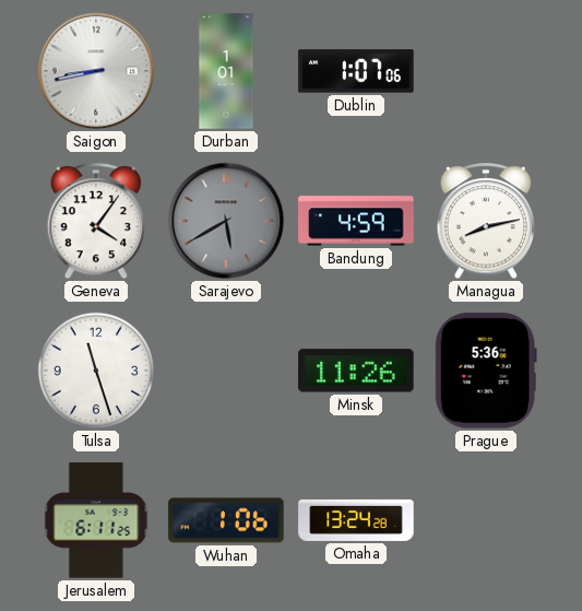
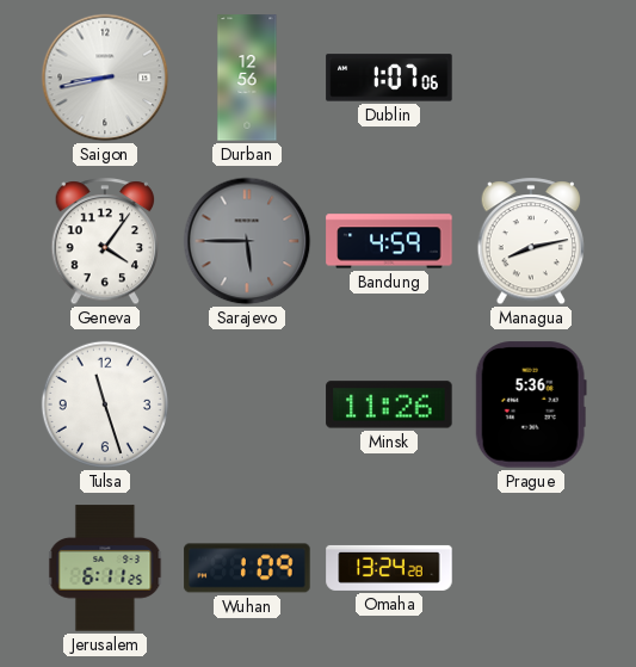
Durban: 1:01 -> 12:56 (247, 78)
Sarajevo: 5:40 -> 5:45 (247, 241)
Wuhan: 1:06 -> 1:09 (247, 568)
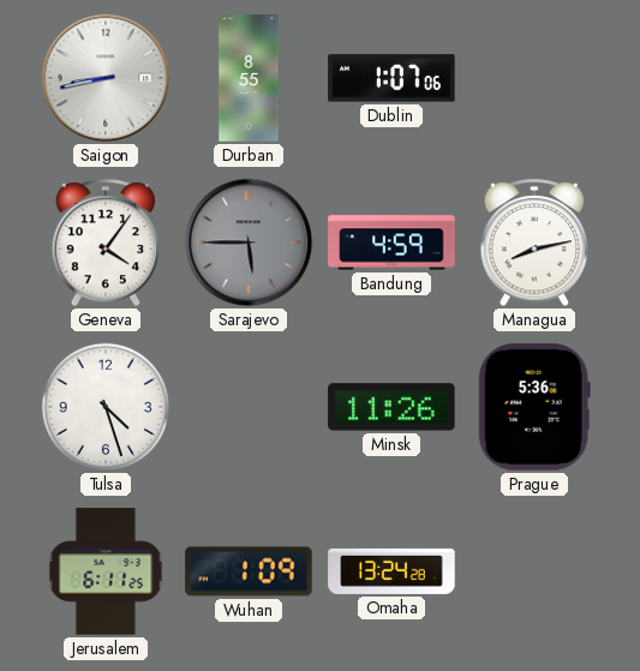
Durban: 12:56 -> 8:55 (249, 78)
Tulsa: 11:27 -> 4:27 (106, 407)
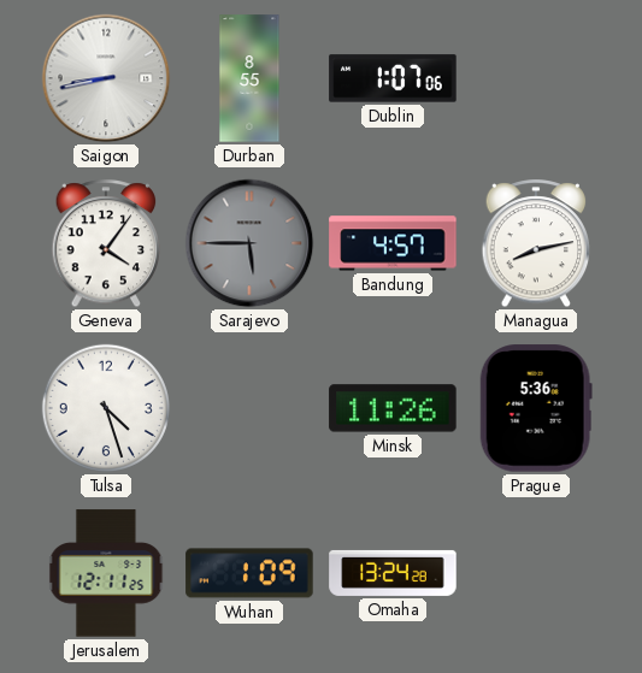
Bandung: 4:59 -> 4:57 (393, 243)
Jerusalem: 6:11 -> 12:11 (106, 573)
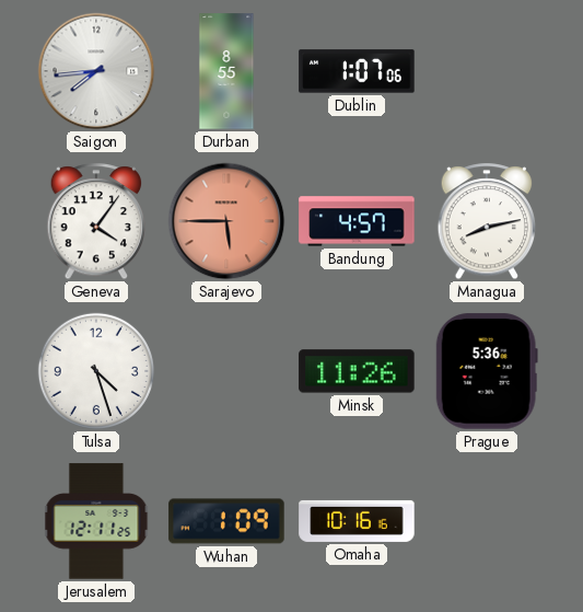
Saigon: 8:43 -> 7:44 (96, 71)
Sarajevo dial: grey -> salmon (226, 221)
Omaha: 13:24 -> 10:16 (357, 521)
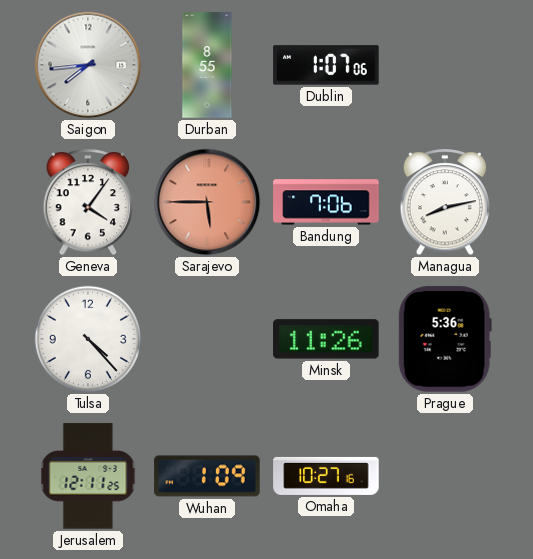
Bandung: 4:57 -> 7:06 (326, 202)
Tulsa: 4:27 -> 4:23 (88, 339)
Omaha: 10:16 -> 10:27 (326, 476)
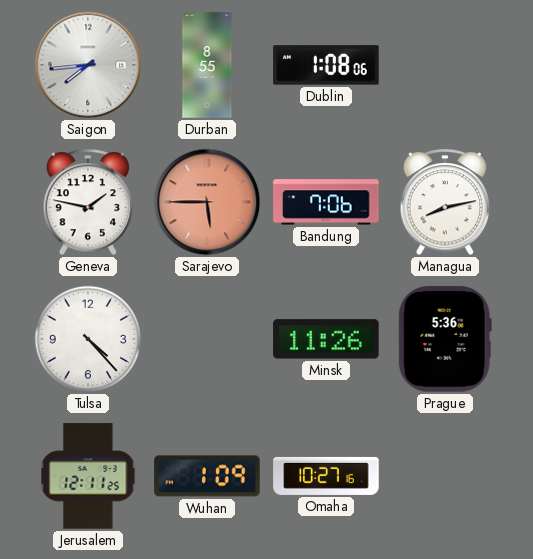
Dublin: 1:07 -> 1:08 (326, 65)
Geneva: 4:06 -> 1:47 (88, 203)
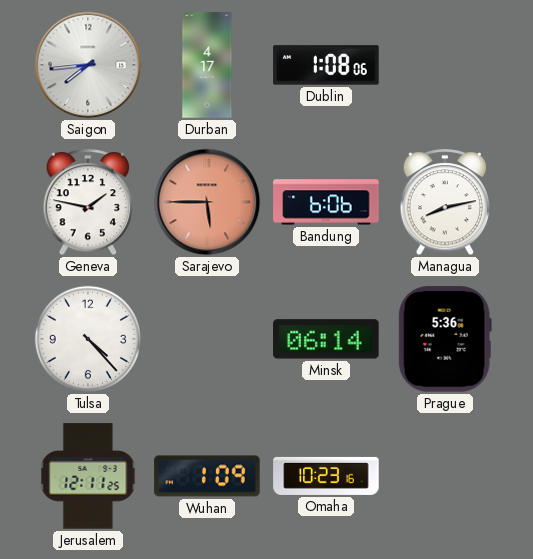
Durban: 8:55 -> 4:17 (207, 65)
Bandung: 7:06 -> 6:06 (326, 202)
Minsk: 11:26 -> 06:14 (326, 339)
Omaha: 10:27 -> 10:23 (326, 476)
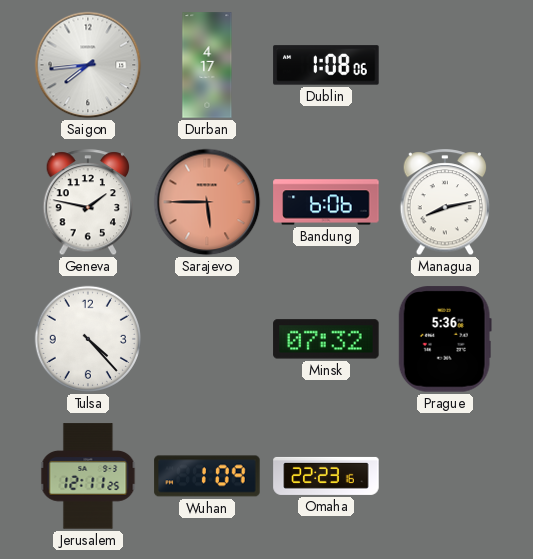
Minsk: 06:14 -> 07:32 (326, 339)
Omaha: 10:23 -> 22:23 (326, 476)
